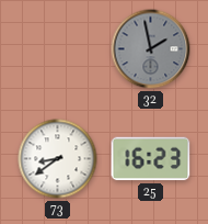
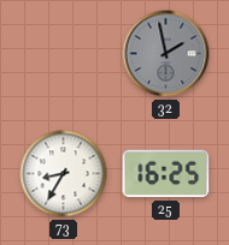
73: 8:39 -> 8:35 (64, 174)
25: 16:23 -> 16:25 (166, 174)
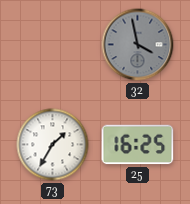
32: 1:58 -> 3:58 (138, 45)
73: 8:35 -> 1:35 (53, 145)
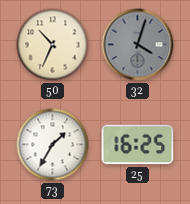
50: none -> 10:34 (53, 45)
32: 3:58 -> 4:03 (138, 45)
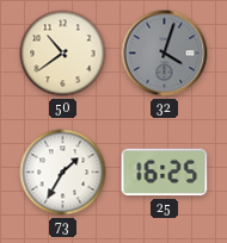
50: 10:34 -> 10:39 (63, 54)
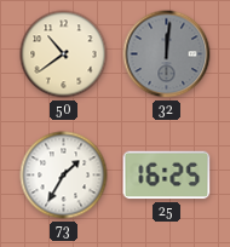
32: 4:03 -> 12:01 (167, 54)
